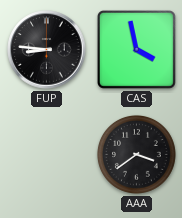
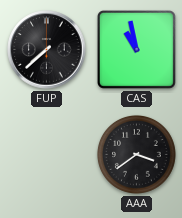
FUP: 8:46 -> 7:38 (47, 50)
CAS: 3:58 -> 10:58 (136, 49)
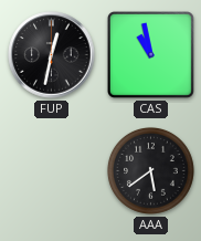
FUP: 7:38 -> 12:32 (52, 55)
AAA: 3:39 -> 5:39 (150, 170)
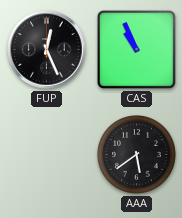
FUP: 12:32 -> 12:26 (47, 50)
CAS: 10:58 -> 10:56 (136, 49)
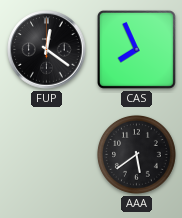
FUP: 12:26 -> 12:21 (47, 50)
CAS: 10:56 -> 7:56 (136, 49)
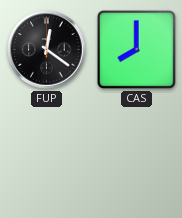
CAS: 7:56 -> 8:00 (136, 49)
AAA: 5:39 -> none (136, 154)
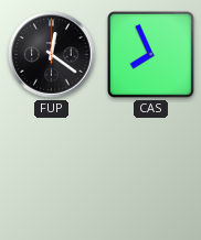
CAS: 8:00 -> 7:56 (150, 54)
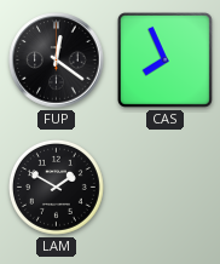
LAM: none -> 1:50 (56, 186)
